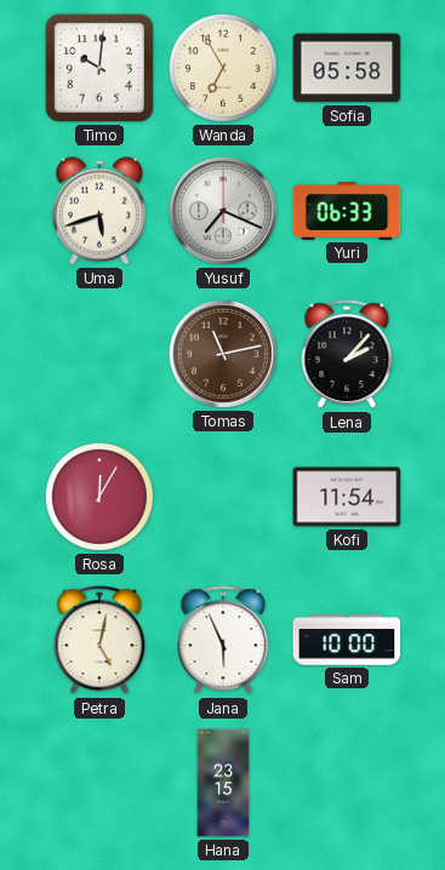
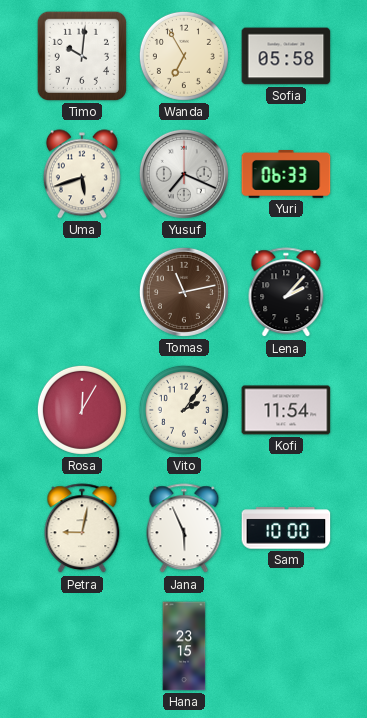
Vito: none -> 2:06 (184, 410)
Petra: 5:02 -> 9:02 (82, 529)
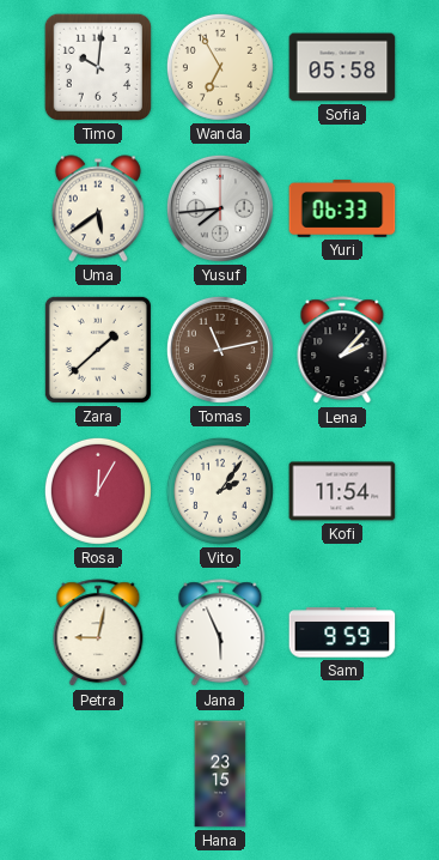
Uma: 5:42 -> 5:39 (98, 208)
Yusuf: 7:19 -> 7:44 (220, 208)
Zara: none -> 1:38 (98, 350)
Sam: 10:00 -> 9:59 (342, 632)
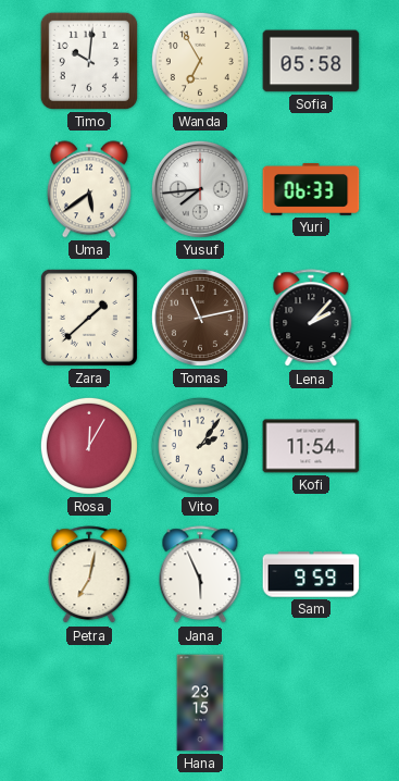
Petra: 9:02 -> 7:02 (89, 575)
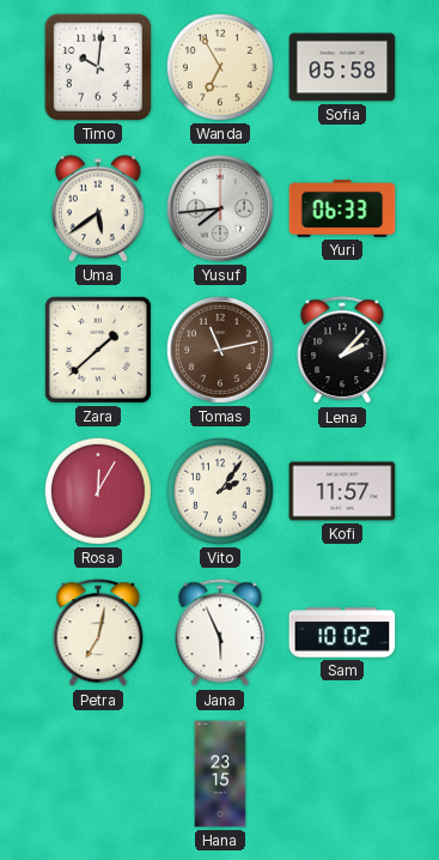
Kofi: 11:54 -> 11:57 (342, 491)
Sam: 9:59 -> 10:02 (342, 632)
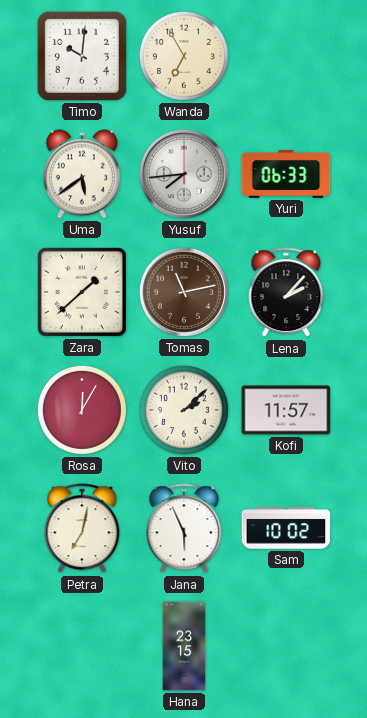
Sofia: 05:58 -> none (342, 67)
Vito: 2:06 -> 2:08 (184, 410)
